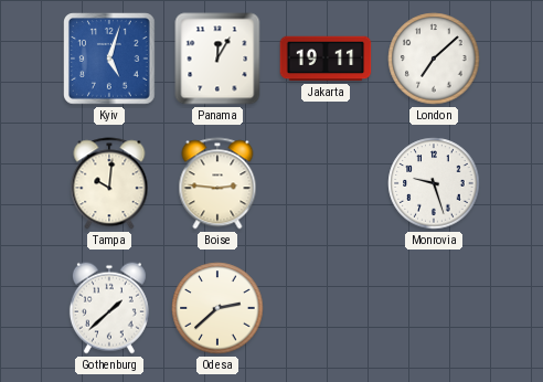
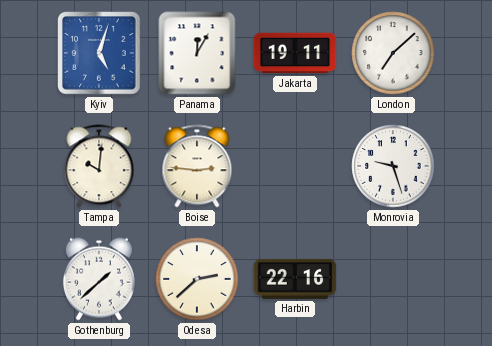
Harbin: none -> 22:16 (295, 279)
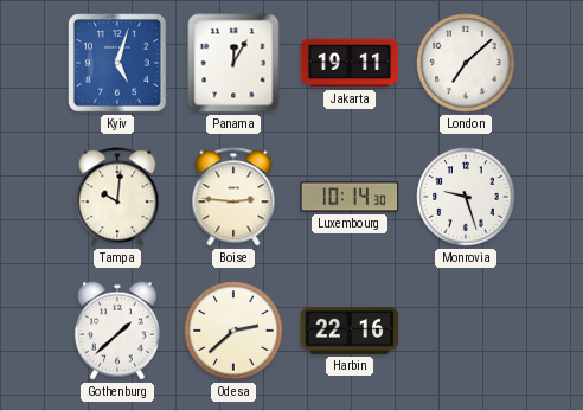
Luxembourg: none -> 10:14 (350, 197)
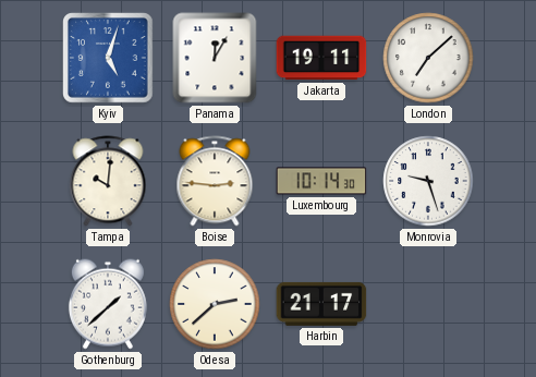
Harbin: 22:16 -> 21:17 (321, 304)
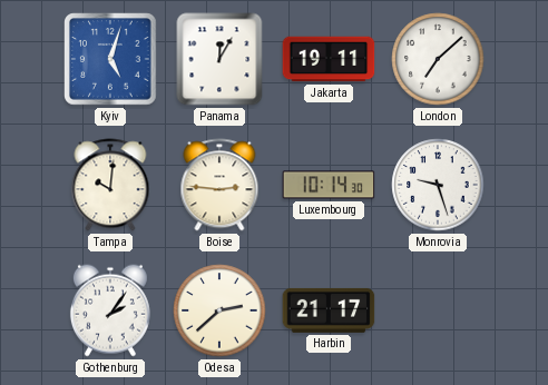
Gothenburg: 1:38 -> 2:06 (110, 310)
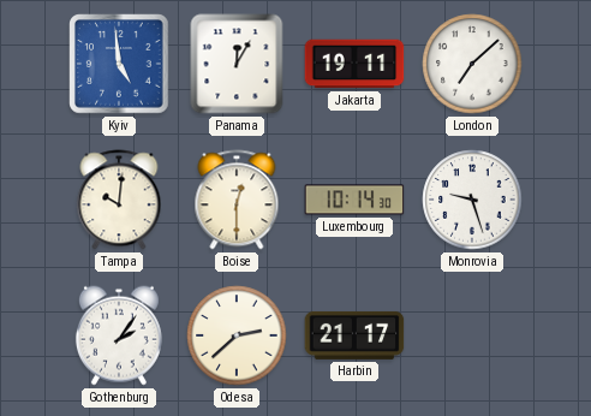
Kyiv: 5:03 -> 4:59 (119, 64)
Boise: 2:46 -> 12:30 (237, 200)
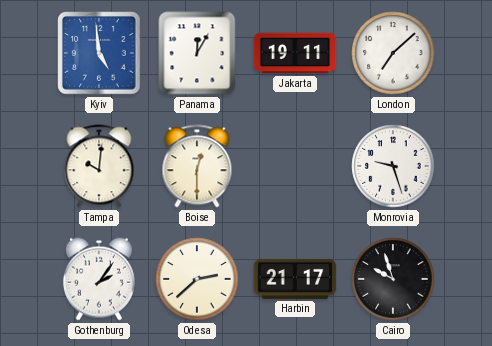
Luxembourg: 10:14 -> none (354, 200)
Cairo: none -> 9:57 (393, 279)
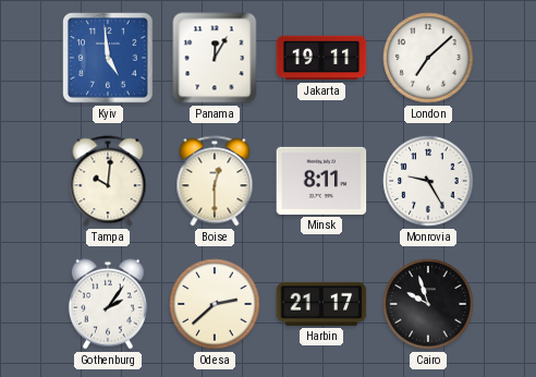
Minsk: none -> 8:11 (321, 181)
Monrovia: 9:27 -> 9:25 (428, 181)
